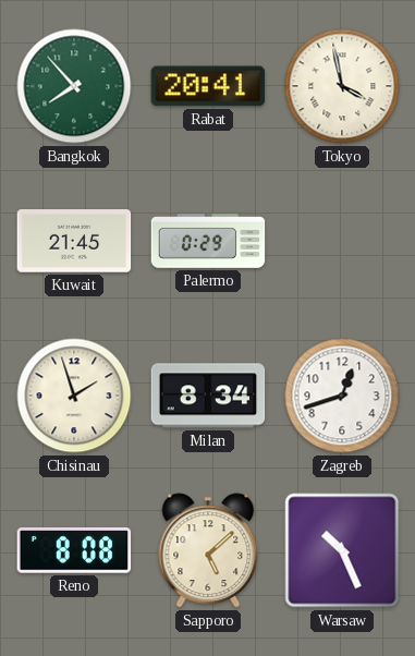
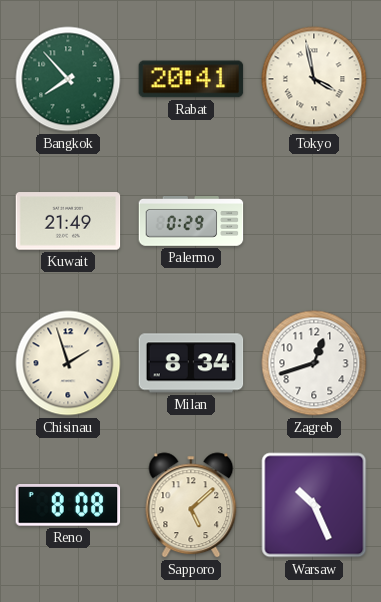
Kuwait: 21:45 -> 21:49 (68, 221)
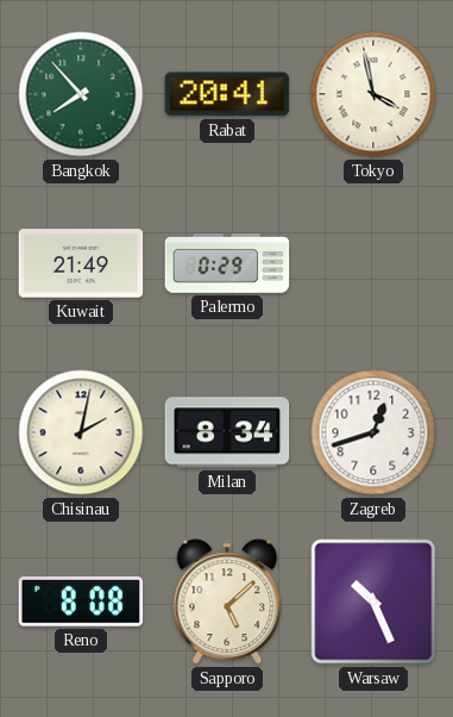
Chisinau: 1:57 -> 2:02 (81, 432)
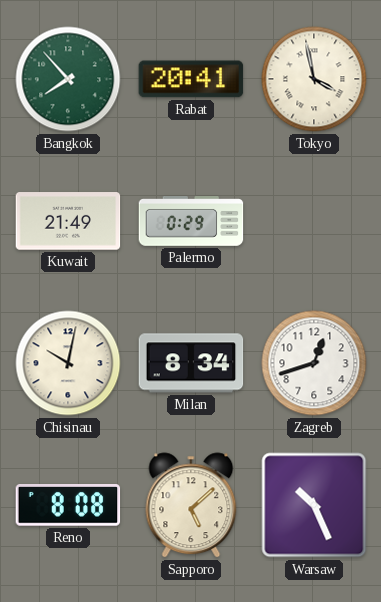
Chisinau: 2:02 -> 10:02 (68, 363)
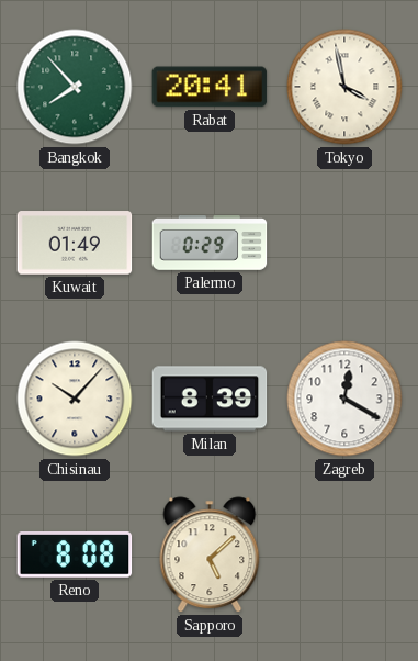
Kuwait: 21:49 -> 01:49 (75, 243)
Chisinau: 10:02 -> 10:07 (75, 399)
Milan: 8:34 -> 8:39 (210, 399)
Zagreb: 12:42 -> 12:20 (344, 399)
Warsaw: 10:26 -> none (314, 505)
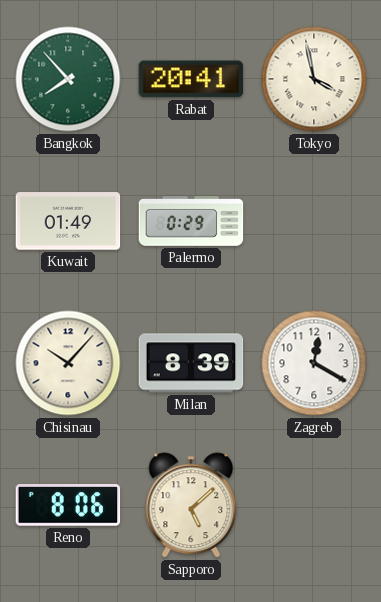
Reno: 8:08 -> 8:06 (68, 506)
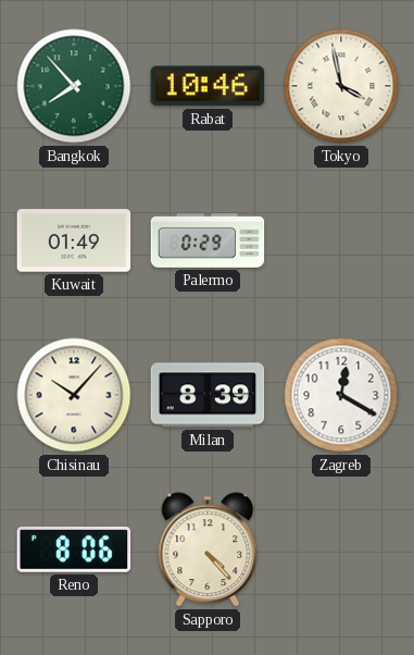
Rabat: 20:41 -> 10:46 (208, 86)
Sapporo: 5:08 -> 4:23 (208, 549)
